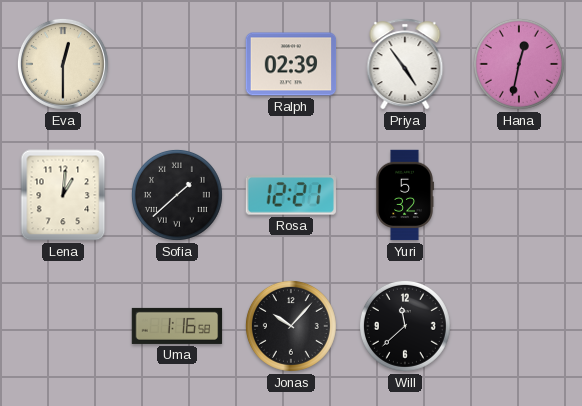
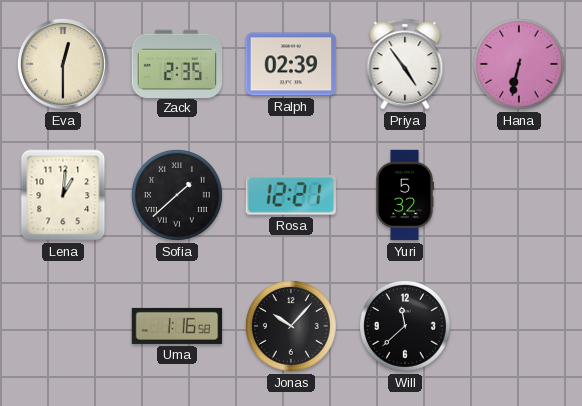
Zack: none -> 2:35 (177, 63)
Hana: 12:32 -> 6:32 (519, 64)
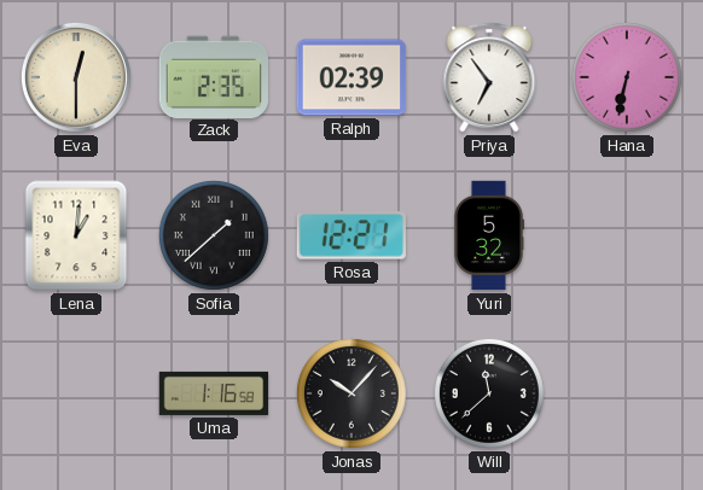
Priya: 4:54 -> 6:54 (489, 77)
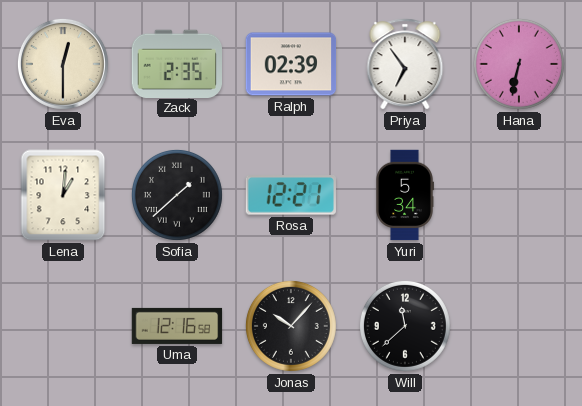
Yuri: 5:32 -> 5:34 (405, 195)
Uma: 1:16 -> 12:16 (177, 326)
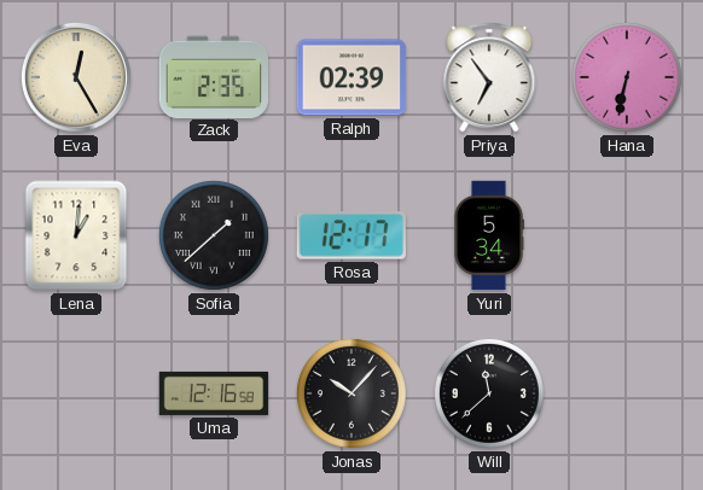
Eva: 12:30 -> 12:25 (76, 77)
Rosa: 12:21 -> 12:17 (350, 235)
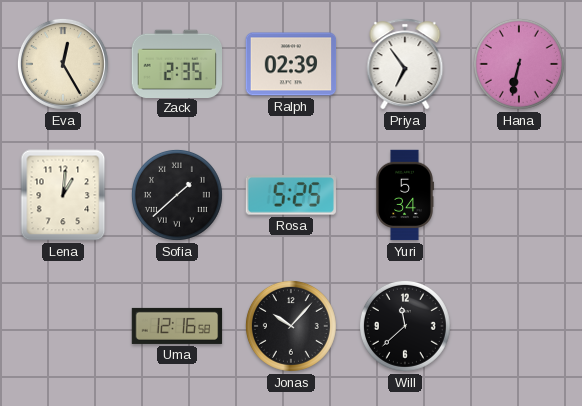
Rosa: 12:17 -> 5:25 (290, 195)
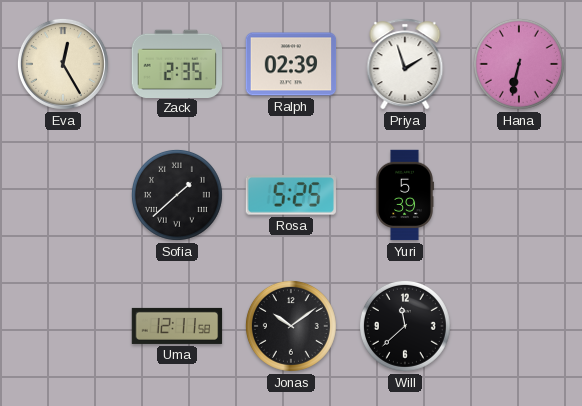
Priya: 6:54 -> 1:57 (405, 64)
Lena: 1:01 -> none (63, 195)
Yuri: 5:34 -> 5:39 (405, 195)
Uma: 12:16 -> 12:11 (177, 326)
Jonas: 10:07 -> 10:09 (291, 326)
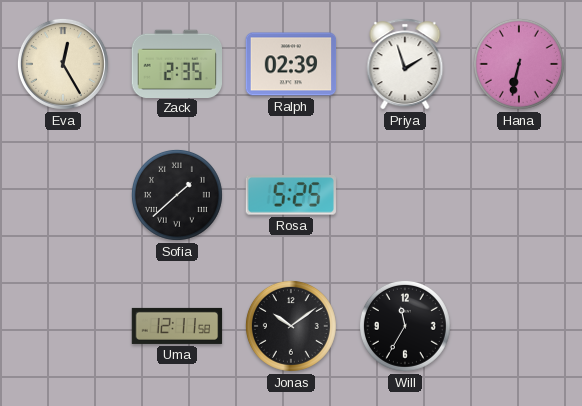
Yuri: 5:39 -> none (405, 195)
Will: 11:38 -> 11:35 (405, 326)
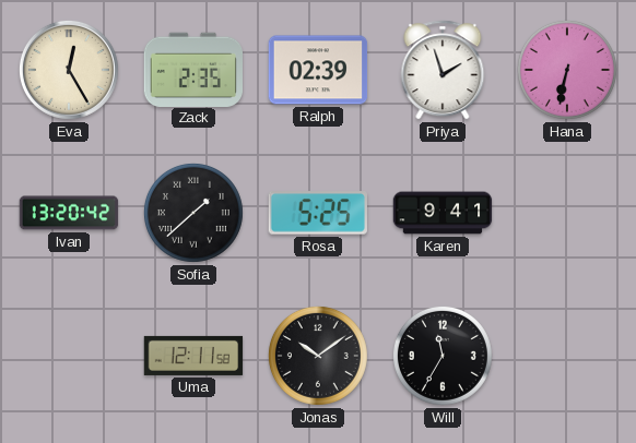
Ivan: none -> 13:20 (69, 213)
Karen: none -> 9:41 (443, 213)
